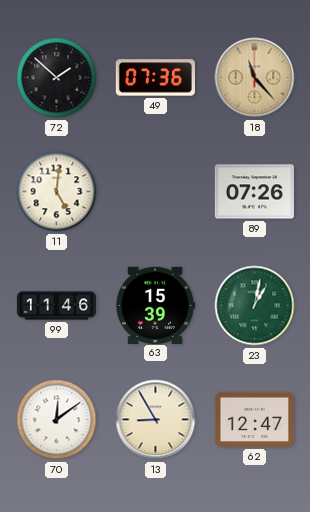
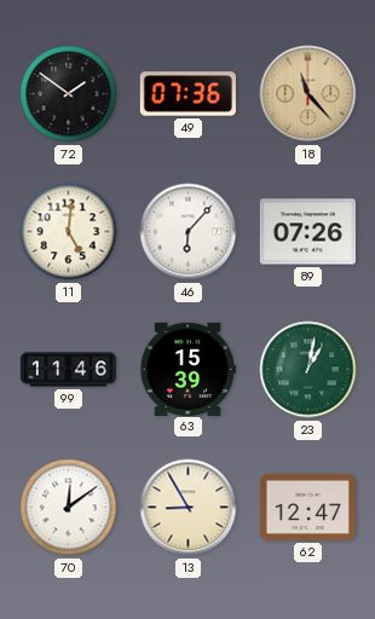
72: 1:52 -> 1:51 (69, 94)
46: none -> 6:07 (189, 232)
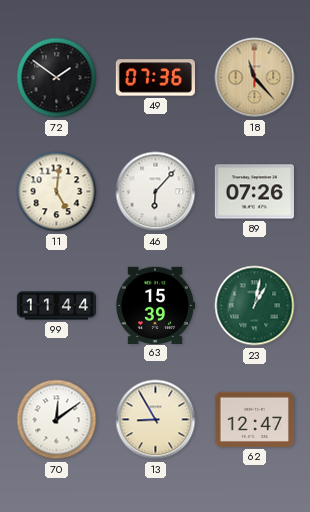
99: 11:46 -> 11:44 (56, 306)
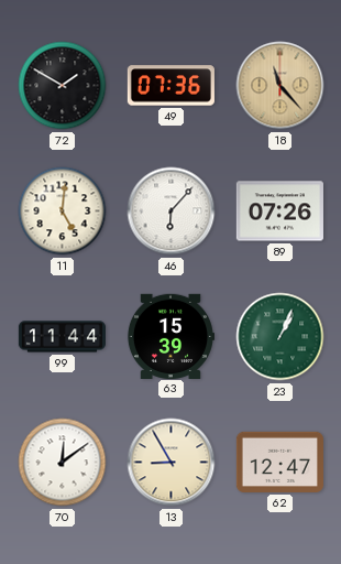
72: 1:51 -> 1:50 (63, 86)
23: 1:02 -> 1:04 (280, 337)
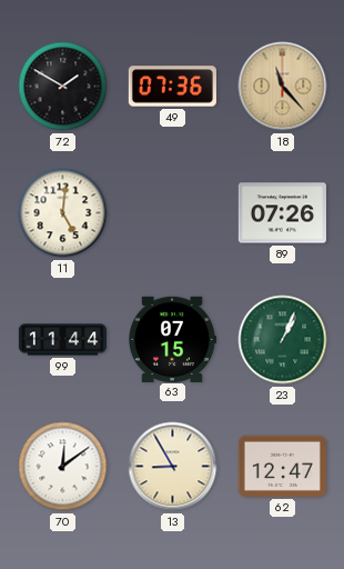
46: 6:07 -> none (172, 211)
63: 15:39 -> 07:15 (172, 339)
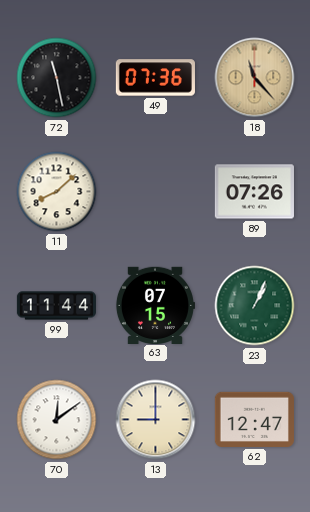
72: 1:50 -> 11:28 (57, 78)
11: 5:01 -> 8:08 (57, 192)
13: 8:55 -> 9:00 (156, 420)
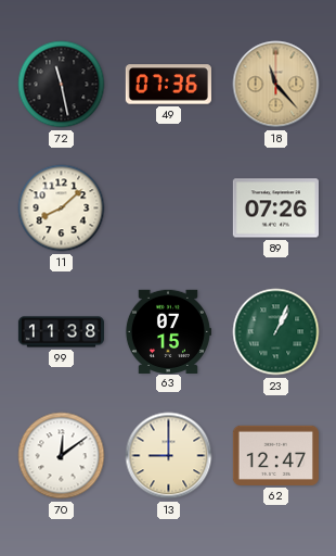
99: 11:44 -> 11:38 (61, 332)
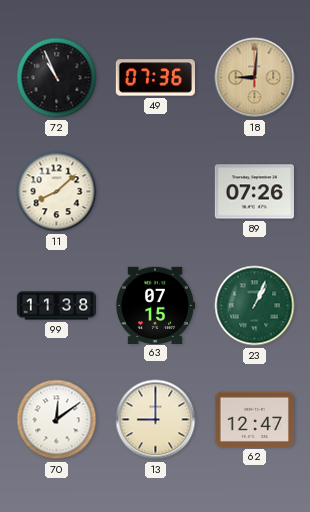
72: 11:28 -> 10:56 (57, 78)
18: 11:23 -> 9:01 (255, 78)
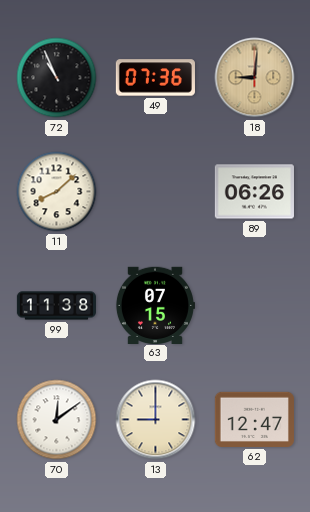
89: 07:26 -> 06:26 (254, 192)
23: 1:04 -> none (255, 306)
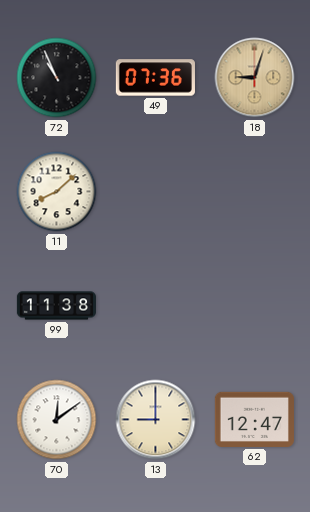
18: 9:01 -> 9:03 (255, 78)
89: 06:26 -> none (254, 192)
63: 07:15 -> none (155, 305)
